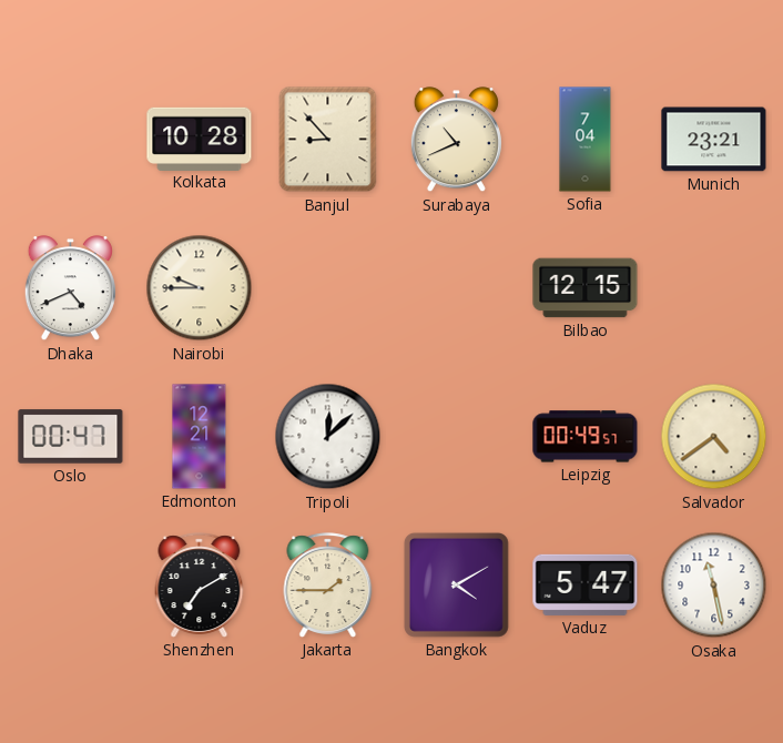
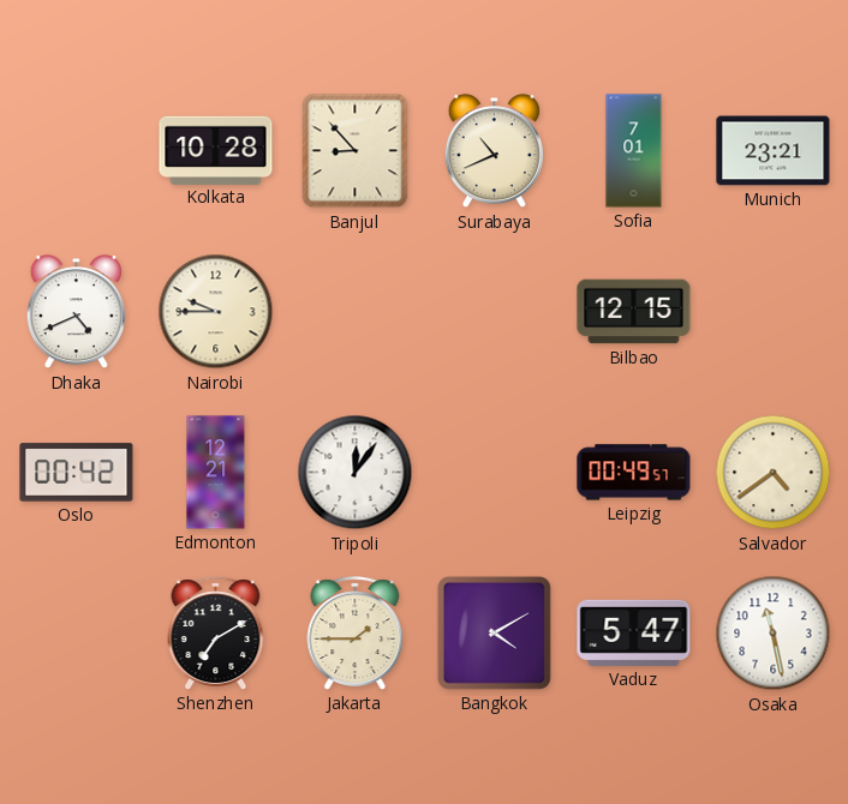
Sofia: 7:04 -> 7:01 (634, 151)
Oslo: 00:47 -> 00:42 (77, 473)
Tripoli: 12:08 -> 12:06 (356, 473)
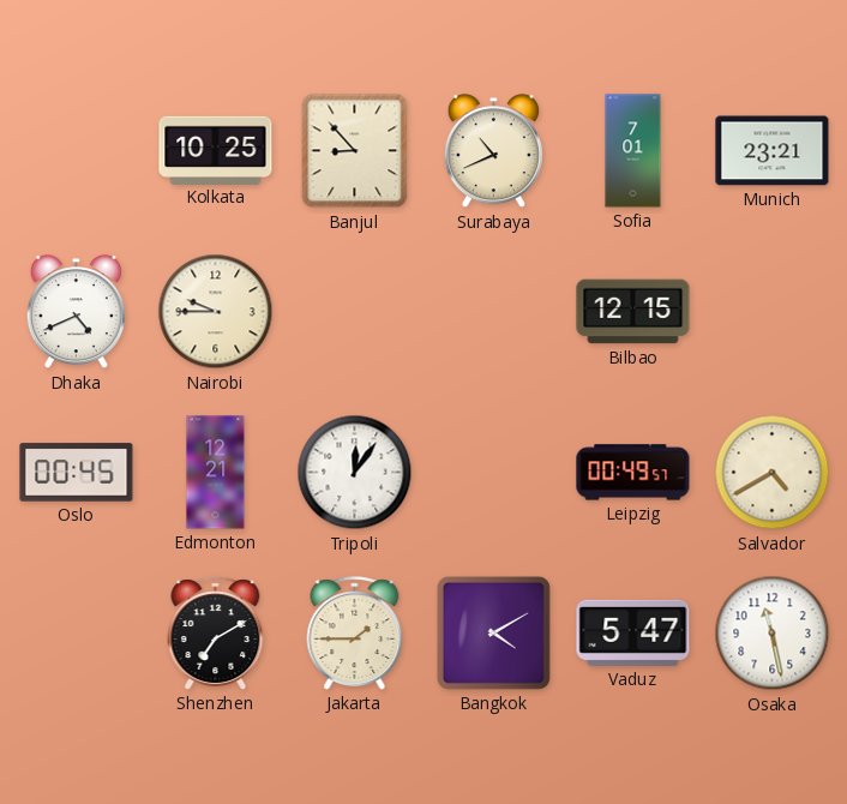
Kolkata: 10:28 -> 10:25 (216, 150)
Oslo: 00:42 -> 00:45 (77, 473)
Salvador: 4:39 -> 4:40 (773, 473)
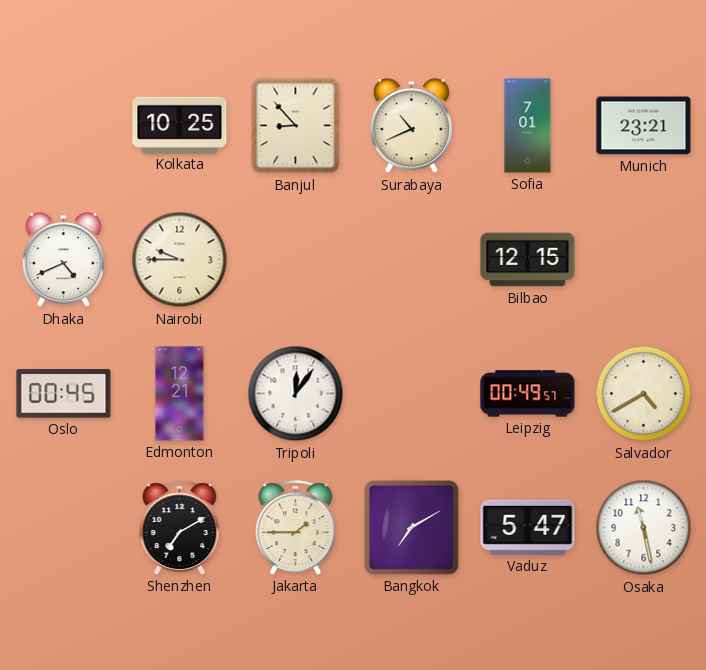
Bangkok: 4:10 -> 7:10 (411, 527)
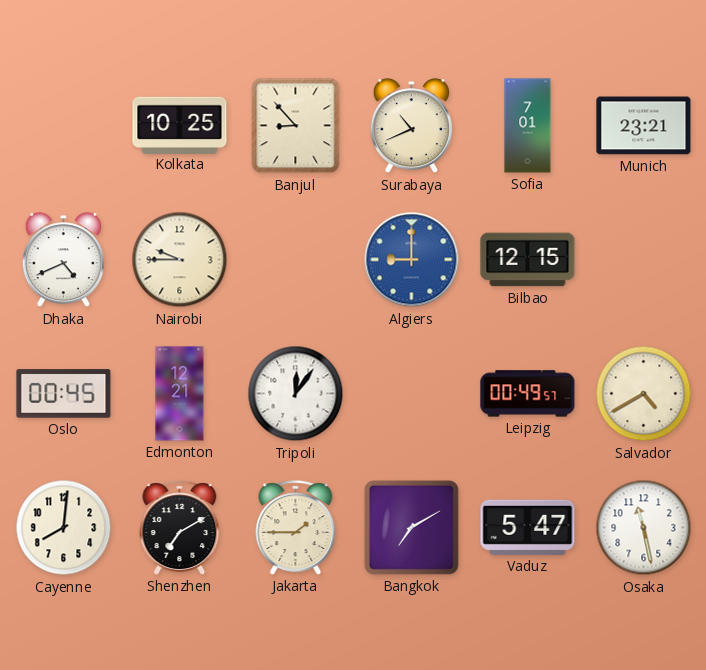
Algiers: none -> 9:00 (412, 260)
Cayenne: none -> 8:01 (64, 528)
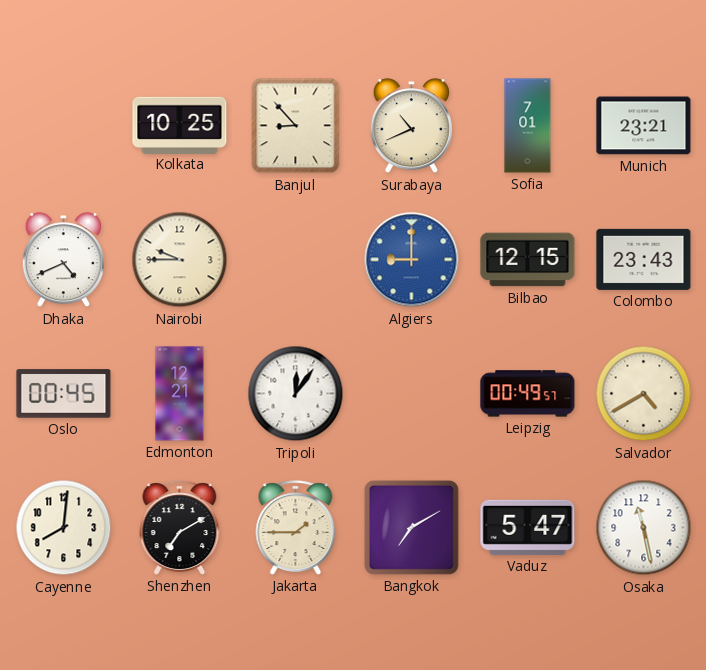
Colombo: none -> 23:43 (644, 259)
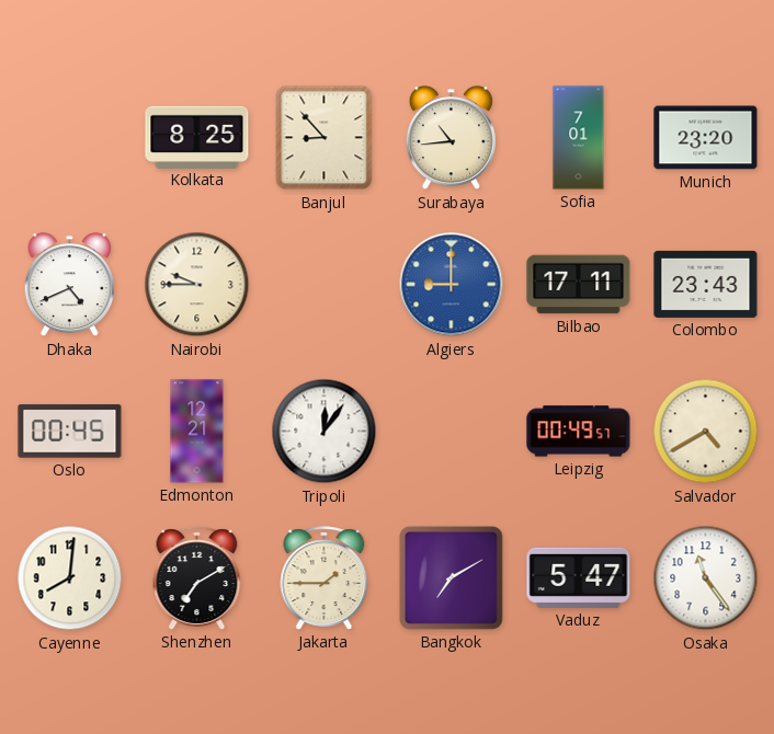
Kolkata: 10:25 -> 8:25 (197, 137)
Surabaya: 10:41 -> 10:44 (451, 138)
Munich: 23:21 -> 23:20 (706, 138)
Bilbao: 12:15 -> 17:11 (579, 285)
Osaka: 11:28 -> 11:24 (706, 578)
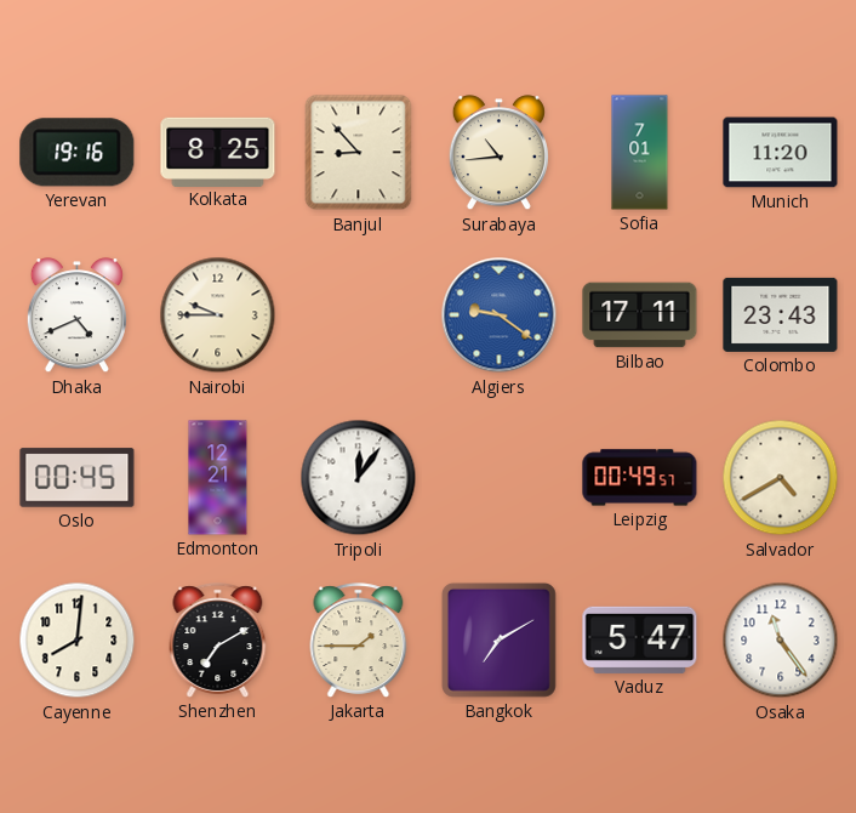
Yerevan: none -> 19:16 (78, 153)
Munich: 23:20 -> 11:20 (781, 153)
Algiers: 9:00 -> 9:21 (500, 315)
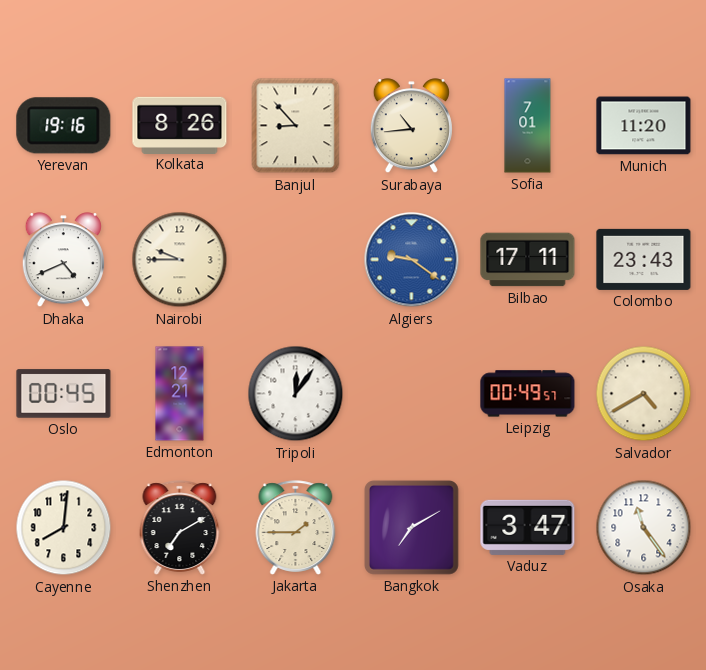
Kolkata: 8:25 -> 8:26 (180, 125)
Vaduz: 5:47 -> 3:47 (528, 527)
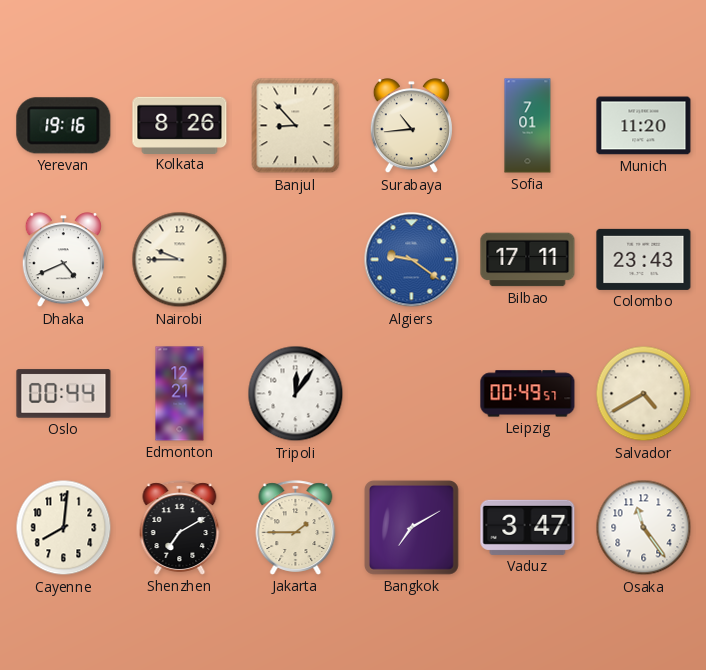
Oslo: 00:45 -> 00:44 (64, 394)
